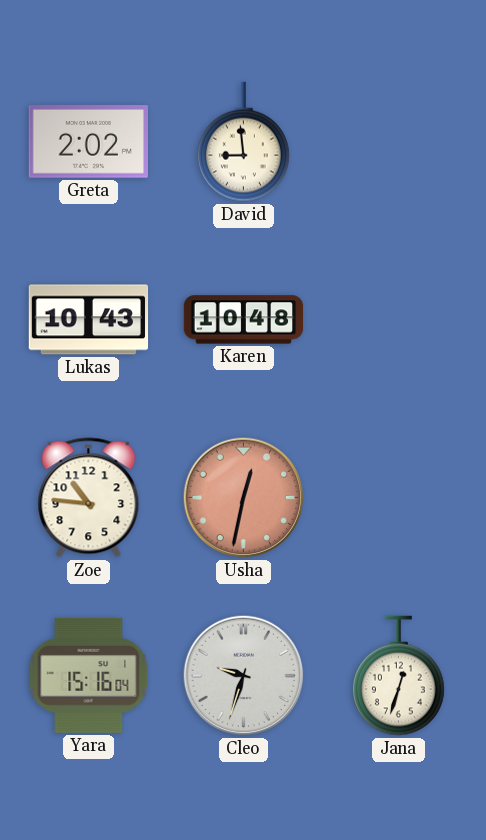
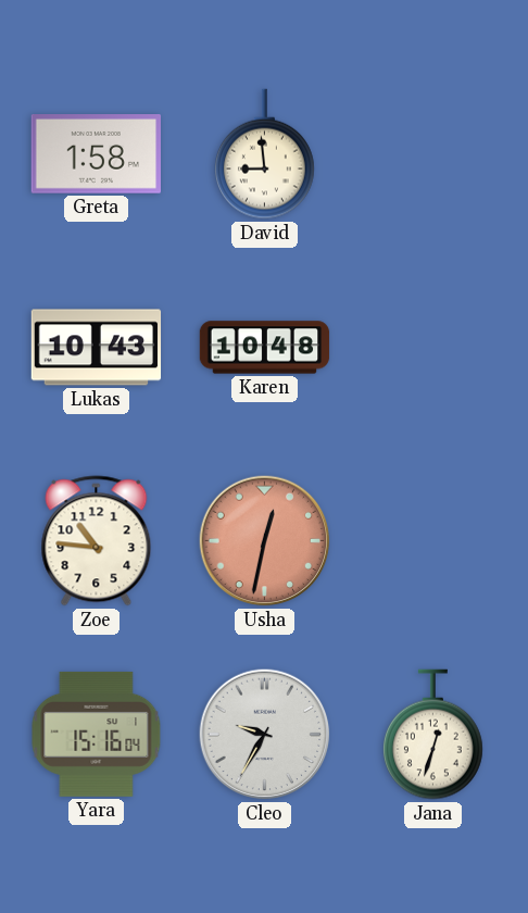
Greta: 2:02 -> 1:58 (96, 154)
Cleo: 9:33 -> 9:35 (265, 735)
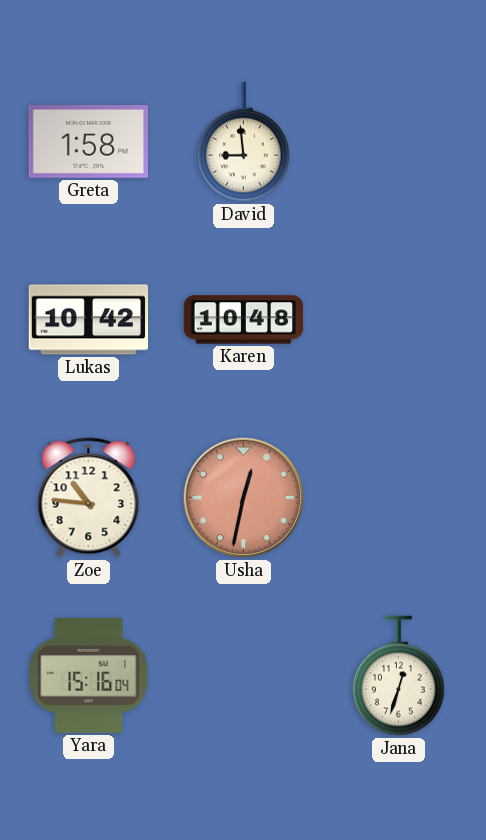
Lukas: 10:43 -> 10:42 (89, 320)
Cleo: 9:35 -> none (265, 735)
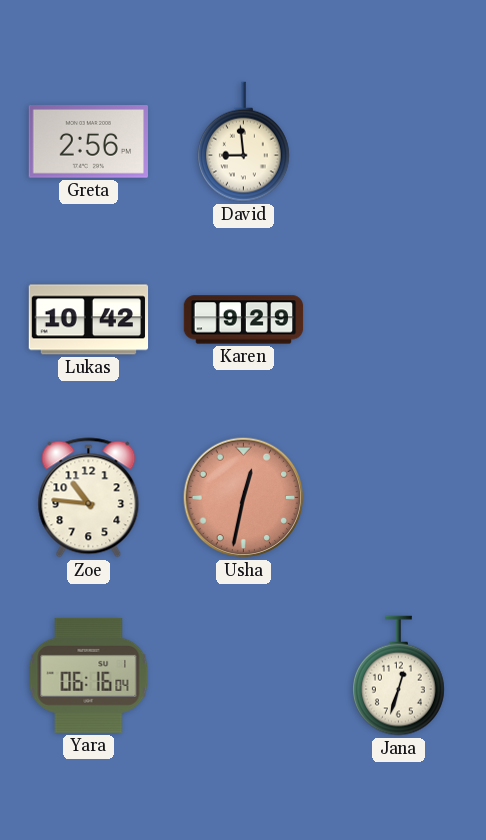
Greta: 1:58 -> 2:56 (88, 142)
Karen: 10:48 -> 9:29 (244, 320)
Yara: 15:16 -> 06:16 (89, 675)
